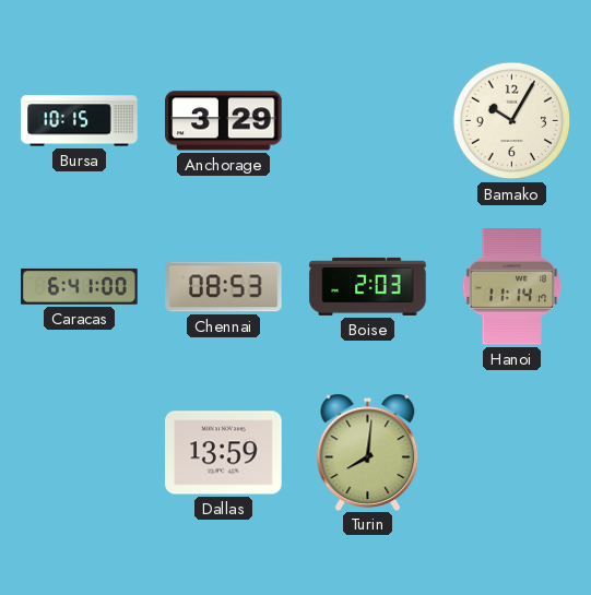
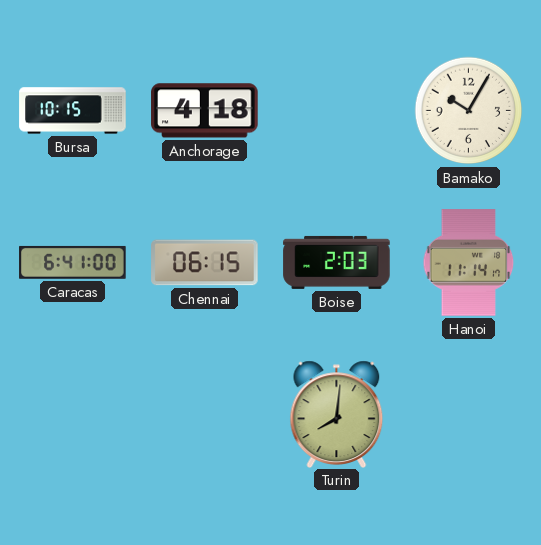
Anchorage: 3:29 -> 4:18 (205, 111)
Chennai: 08:53 -> 06:15 (205, 263)
Dallas: 13:59 -> none (224, 453)
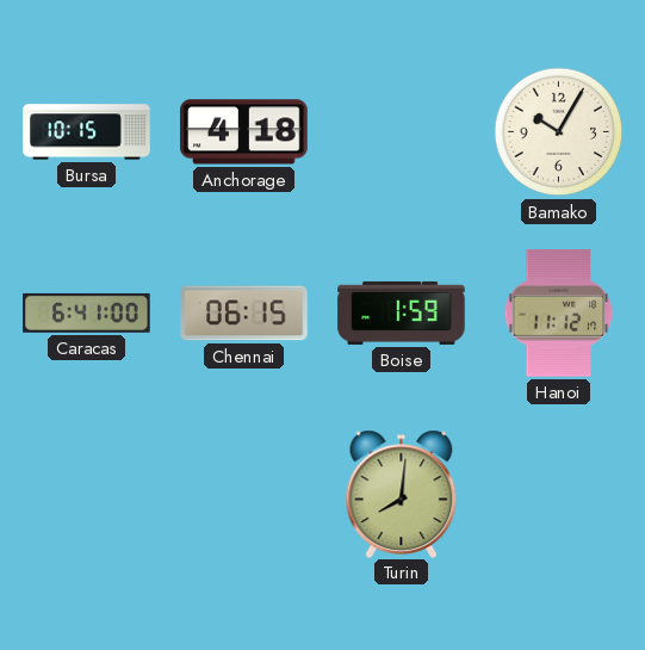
Boise: 2:03 -> 1:59 (402, 312)
Hanoi: 11:14 -> 11:12 (559, 314)
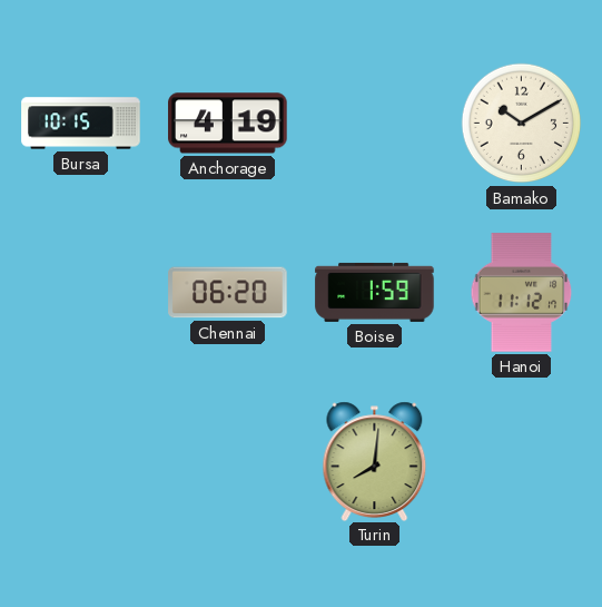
Anchorage: 4:18 -> 4:19 (228, 124)
Bamako: 10:05 -> 10:10 (522, 124)
Caracas: 6:41 -> none (87, 312)
Chennai: 06:15 -> 06:20 (228, 293)
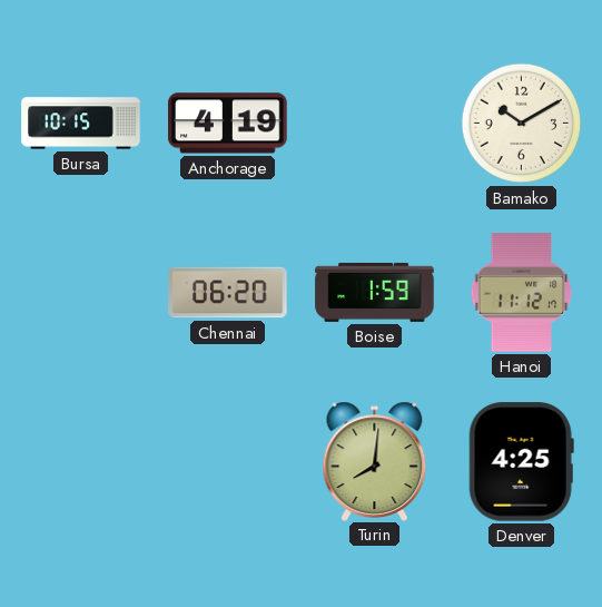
Denver: none -> 4:25 (521, 462)
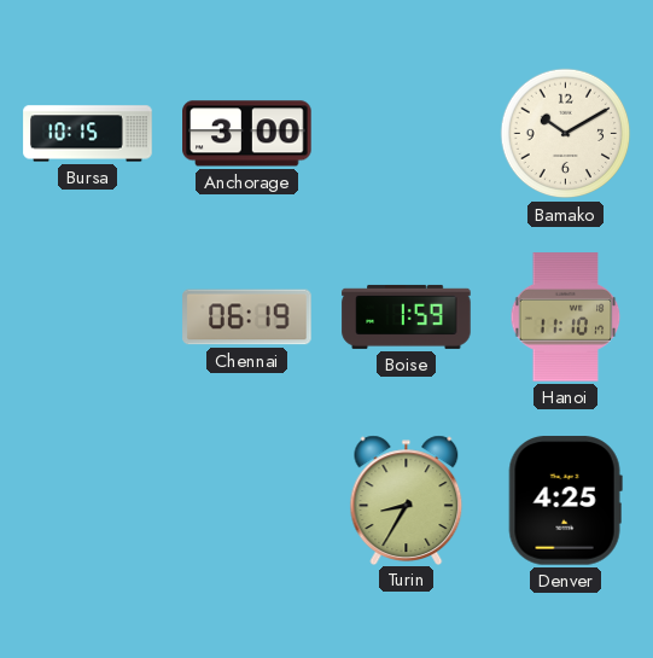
Anchorage: 4:19 -> 3:00 (247, 134)
Chennai: 06:20 -> 06:19 (247, 318)
Hanoi: 11:12 -> 11:10 (566, 318)
Turin: 8:01 -> 8:35 (407, 500)
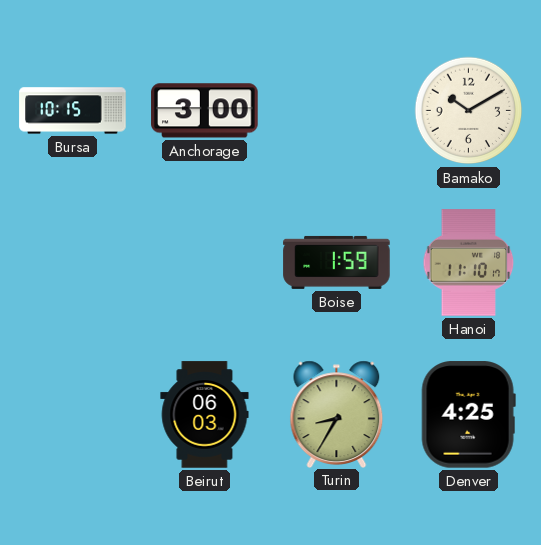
Chennai: 06:19 -> none (247, 318)
Beirut: none -> 06:03 (205, 415)
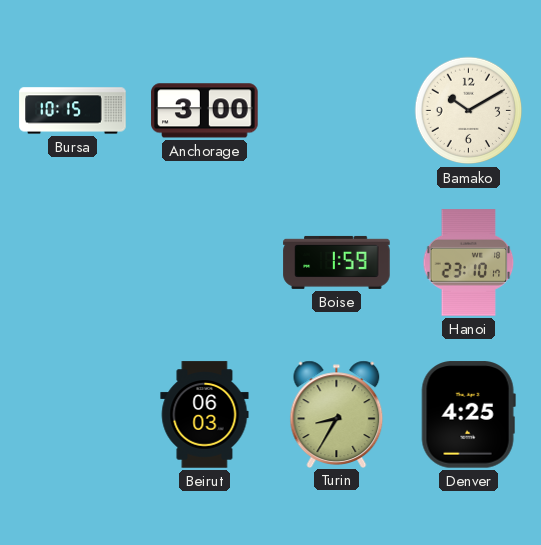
Hanoi: 11:10 -> 23:10 (469, 263)
